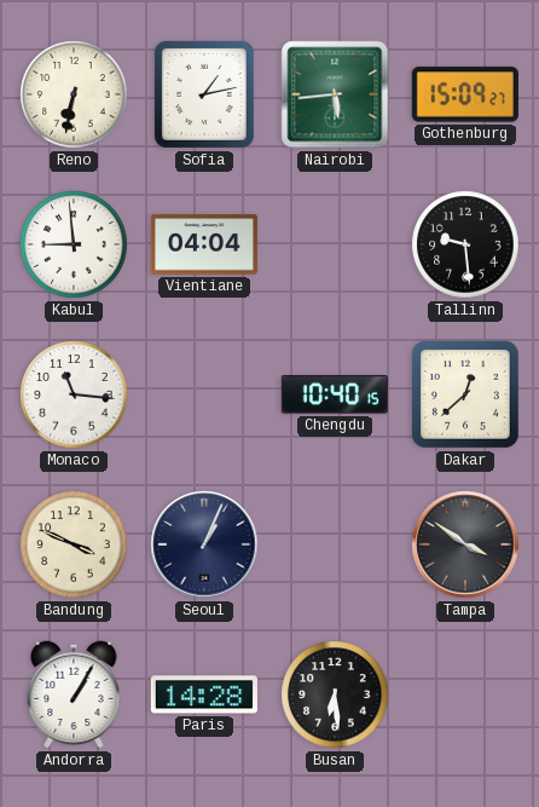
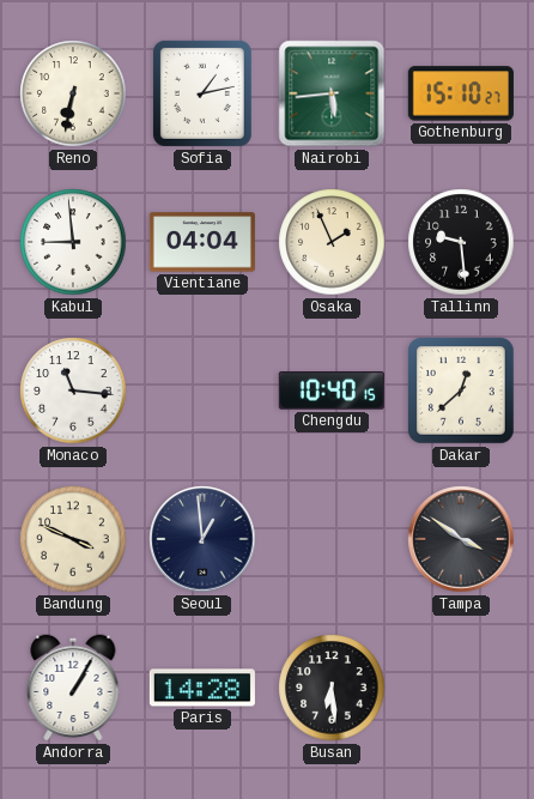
Gothenburg: 15:09 -> 15:10 (461, 93)
Osaka: none -> 1:56 (332, 242)
Seoul: 1:04 -> 12:59 (202, 539)
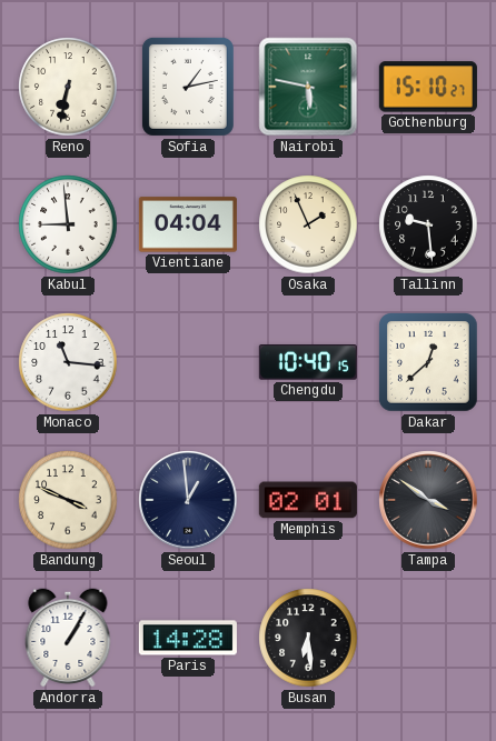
Nairobi: 5:44 -> 5:47 (308, 87)
Memphis: none -> 02:01 (308, 500)
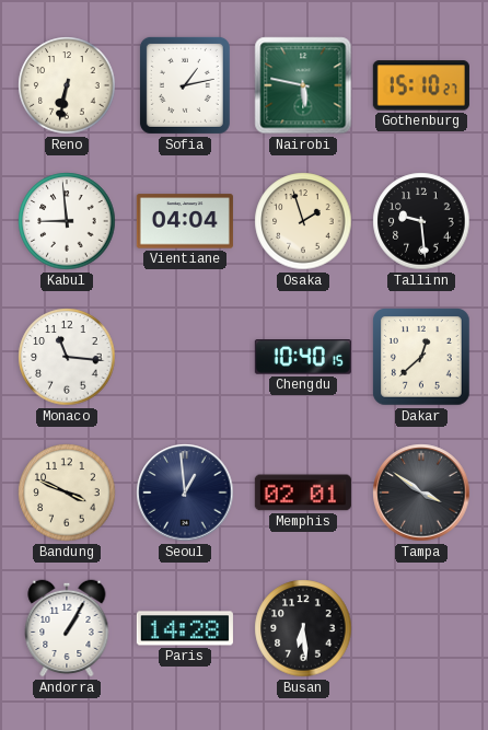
Osaka: 1:56 -> 1:57 (303, 221)
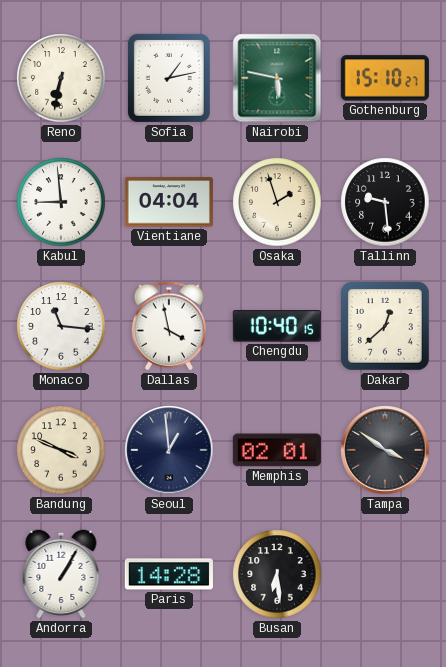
Dallas: none -> 3:58 (169, 326)
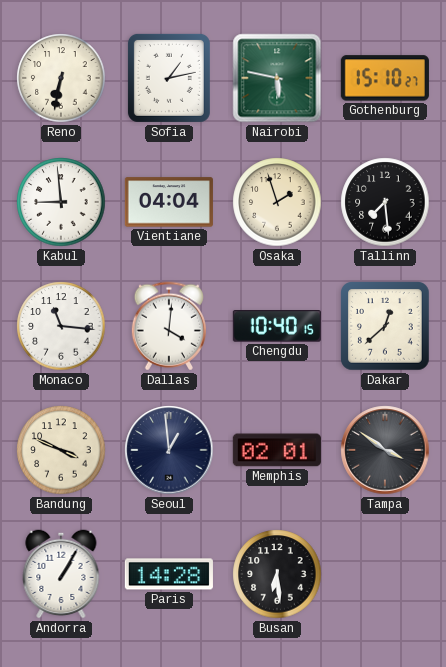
Tallinn: 9:29 -> 7:29 (385, 202)
Dallas: 3:58 -> 4:01 (169, 326)
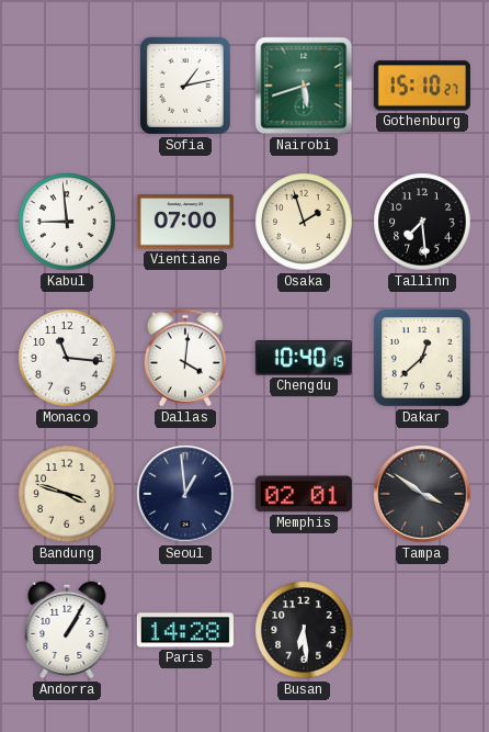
Reno: 6:32 -> none (61, 78)
Nairobi: 5:47 -> 5:42 (304, 86)
Vientiane: 04:04 -> 07:00 (185, 222)
Bandung: 3:49 -> 3:48 (67, 494)
